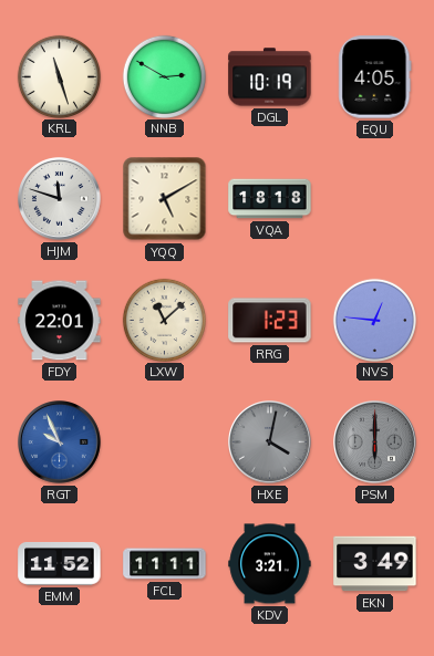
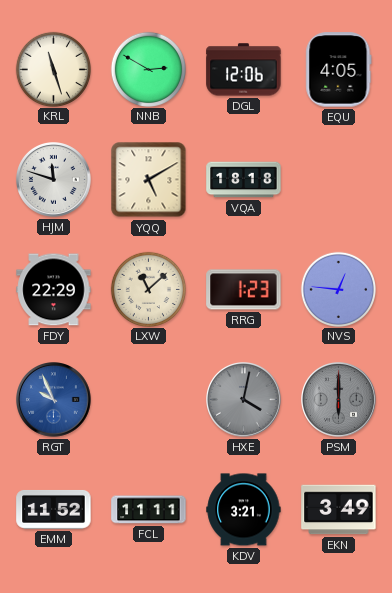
DGL: 10:19 -> 12:06 (244, 70)
FDY: 22:01 -> 22:29 (54, 290)
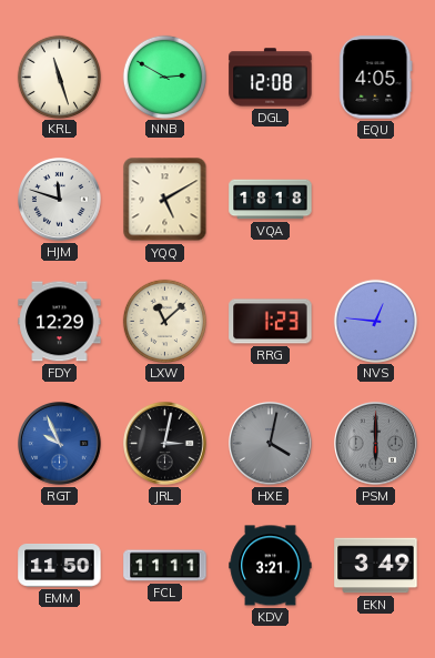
DGL: 12:06 -> 12:08 (271, 78)
FDY: 22:29 -> 12:29 (60, 322)
JRL: none -> 3:02 (165, 444)
EMM: 11:52 -> 11:50 (60, 566)
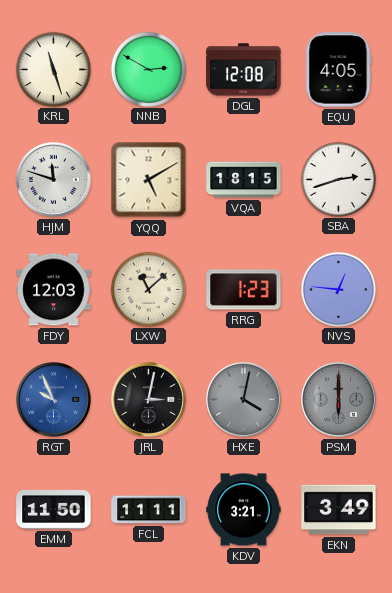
VQA: 18:18 -> 18:15 (244, 180)
SBA: none -> 2:42 (338, 179)
FDY: 12:29 -> 12:03 (54, 290)
